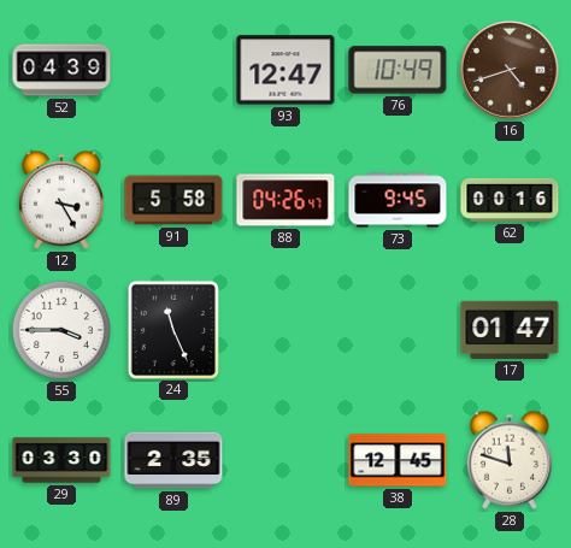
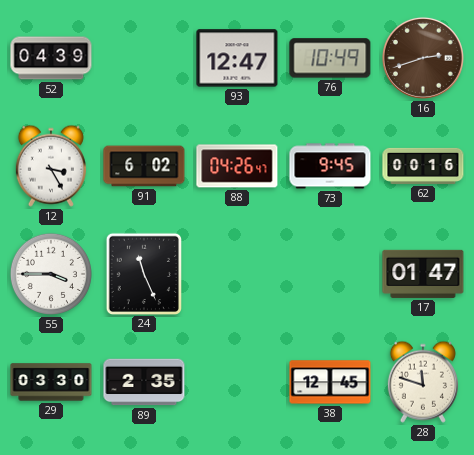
16: 4:42 -> 2:42 (423, 58)
91: 5:58 -> 6:02 (144, 166)
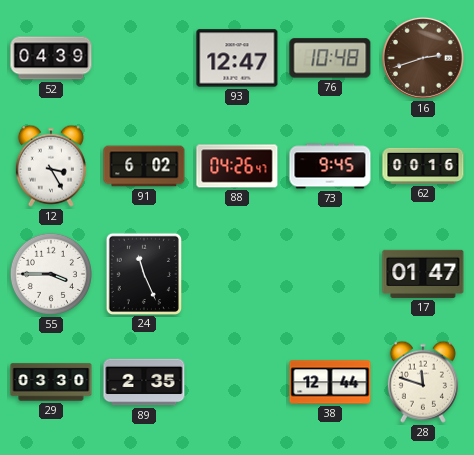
76: 10:49 -> 10:48 (330, 58)
38: 12:45 -> 12:44 (330, 382)
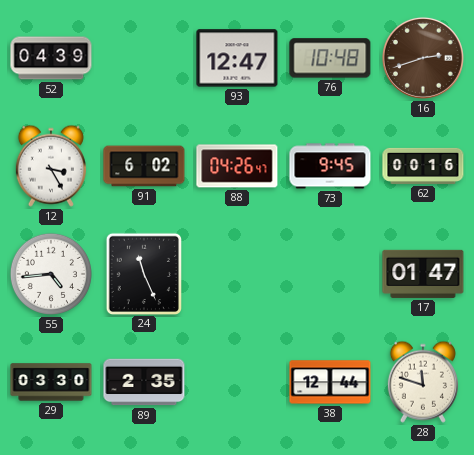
55: 3:45 -> 4:44 (51, 274)
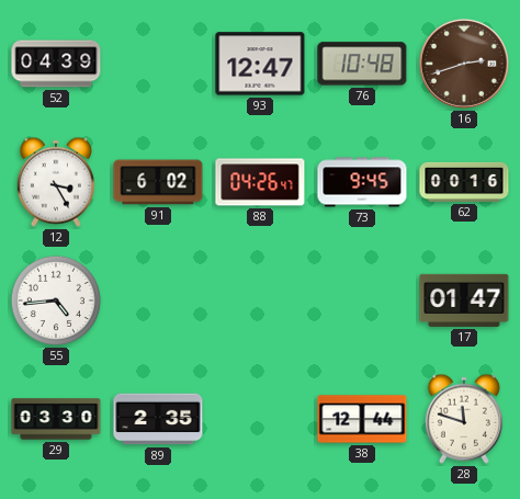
24: 11:26 -> none (143, 273)
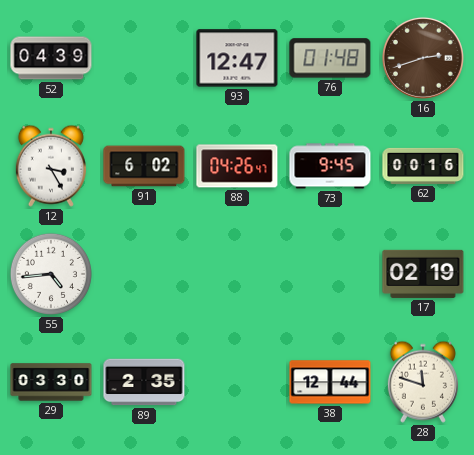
76: 10:48 -> 01:48 (330, 58)
17: 01:47 -> 02:19 (423, 274)
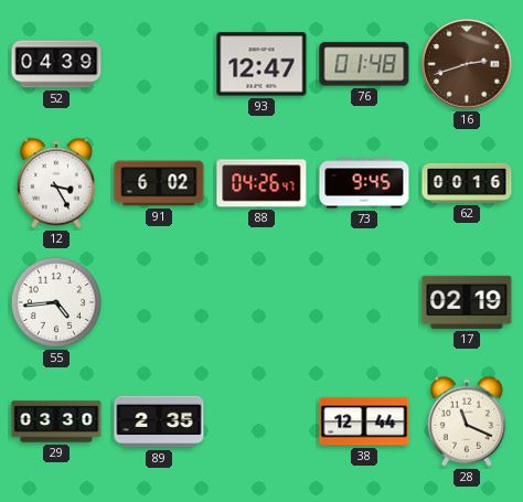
28: 11:48 -> 11:19 (467, 421)
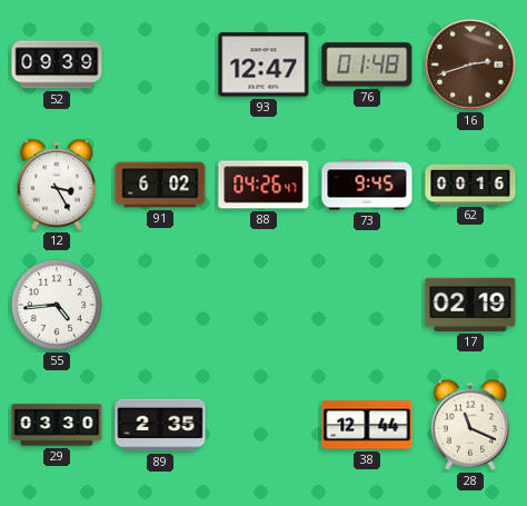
52: 04:39 -> 09:39 (57, 65)
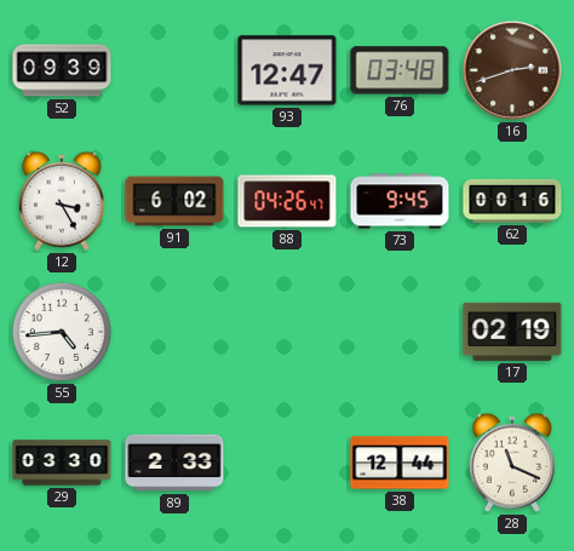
76: 01:48 -> 03:48 (400, 70)
89: 2:35 -> 2:33 (174, 463)
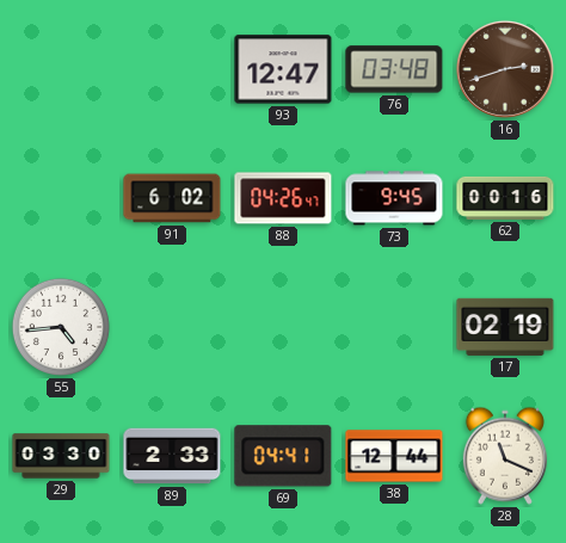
52: 09:39 -> none (62, 70)
12: 3:25 -> none (62, 201)
69: none -> 04:41 (283, 456)
